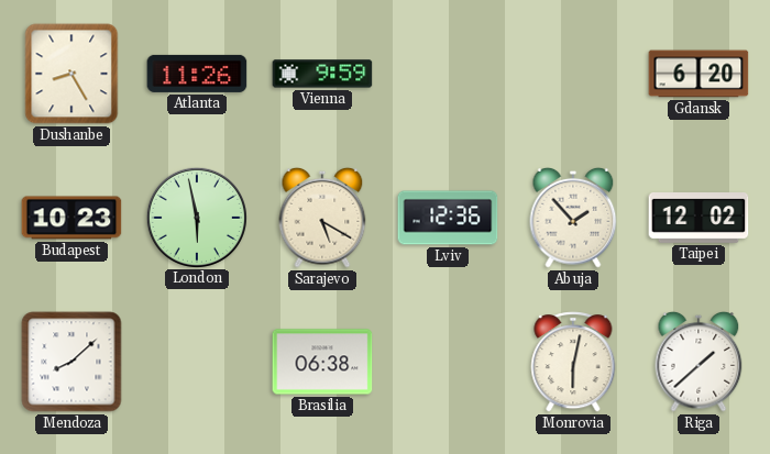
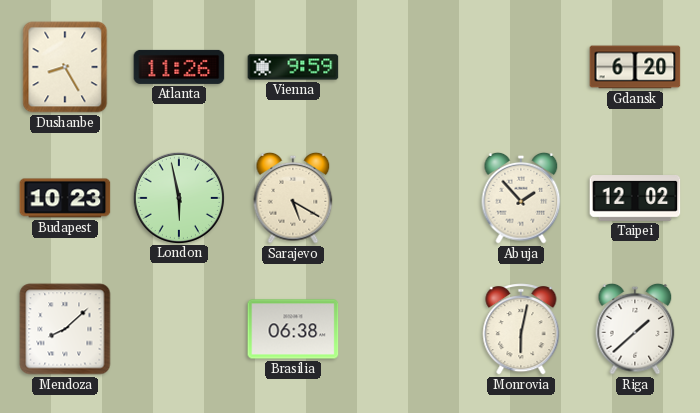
Lviv: 12:36 -> none (448, 218)
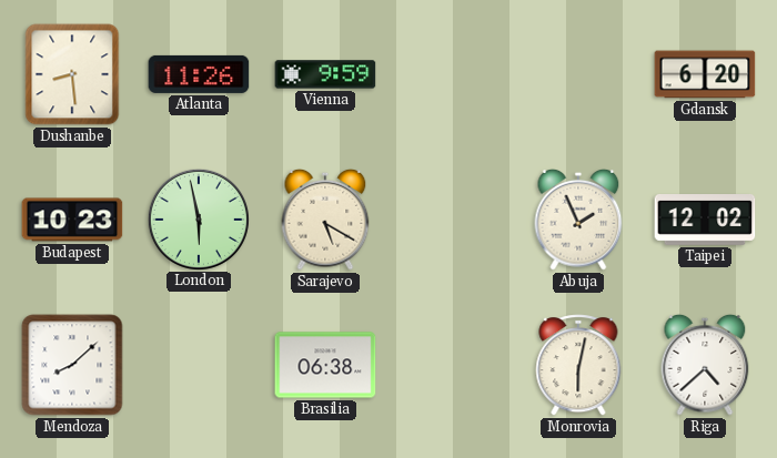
Dushanbe: 8:25 -> 8:29 (72, 74)
Abuja: 1:53 -> 1:56 (578, 220)
Riga: 1:38 -> 4:38 (705, 365)
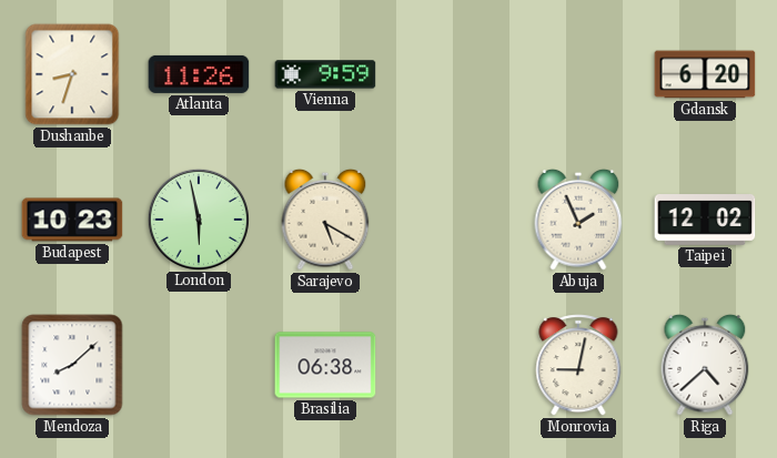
Dushanbe: 8:29 -> 8:33 (72, 74)
Monrovia: 6:02 -> 9:02 (578, 365)
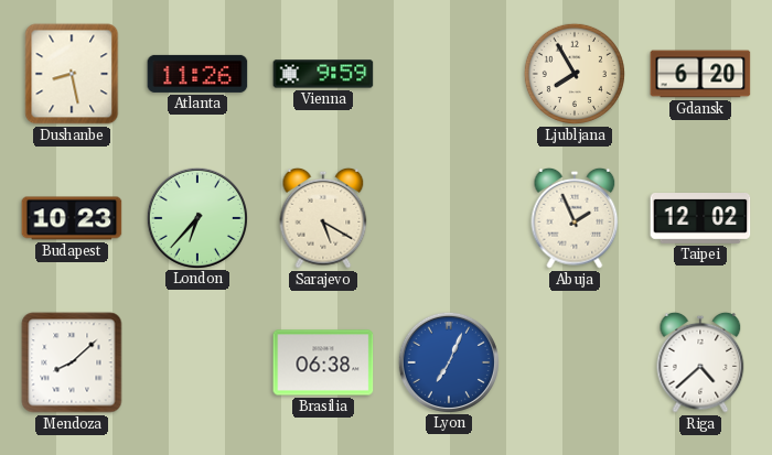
Dushanbe: 8:33 -> 8:28 (72, 74)
Ljubljana: none -> 7:55 (575, 74)
London: 5:58 -> 6:37 (196, 217)
Lyon: none -> 7:04 (448, 361)
Monrovia: 9:02 -> none (578, 365)
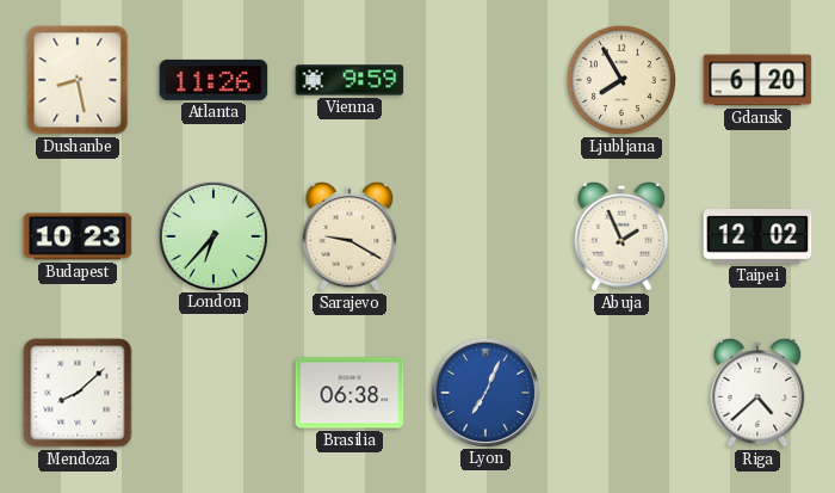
Sarajevo: 5:20 -> 9:20 (350, 236)
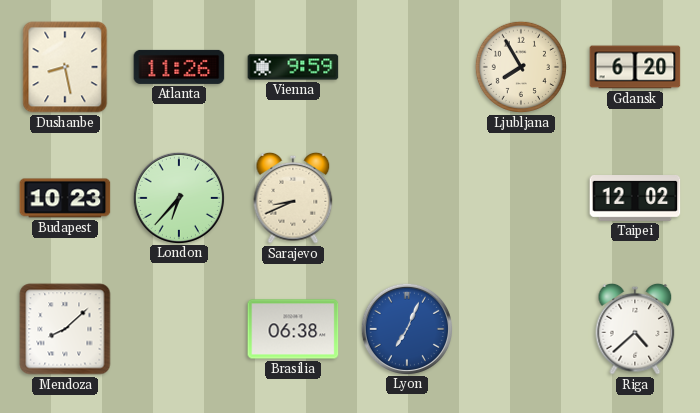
Sarajevo: 9:20 -> 8:41 (293, 198)
Abuja: 1:56 -> none (621, 236)
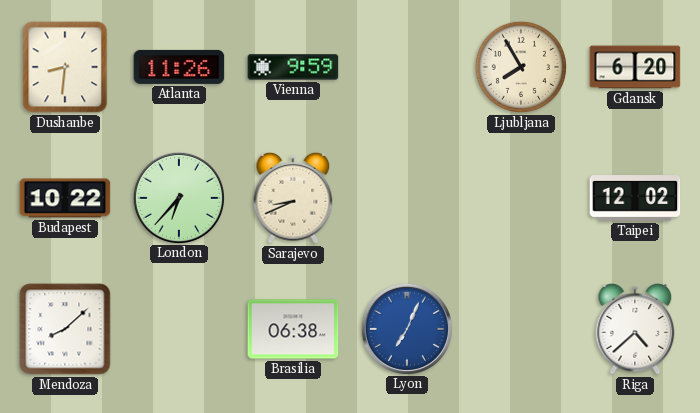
Dushanbe: 8:28 -> 8:31 (65, 67)
Budapest: 10:23 -> 10:22 (65, 198)
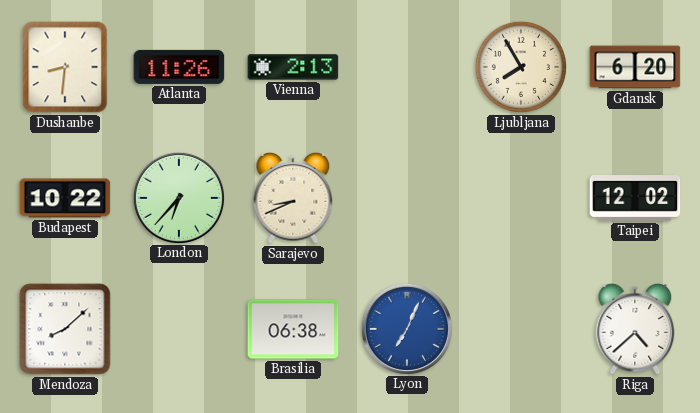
Vienna: 9:59 -> 2:13 (293, 67)
